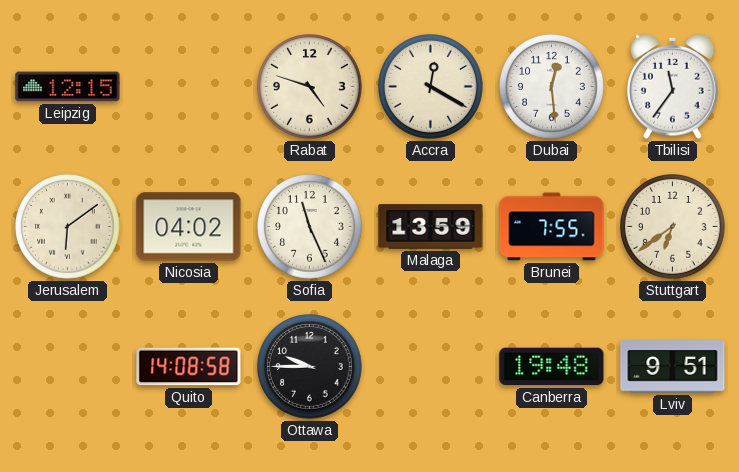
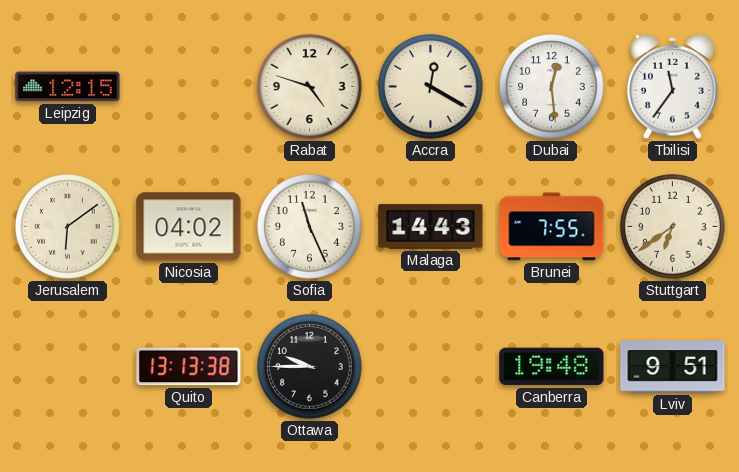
Malaga: 13:59 -> 14:43 (431, 227)
Quito: 14:08 -> 13:13 (189, 367)
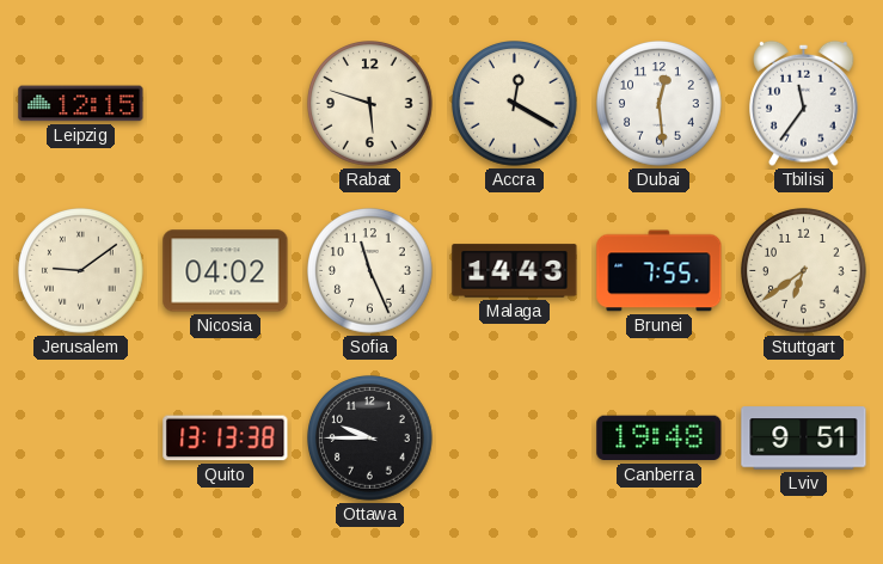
Rabat: 4:48 -> 5:48 (370, 104)
Jerusalem: 6:09 -> 9:09 (81, 271)
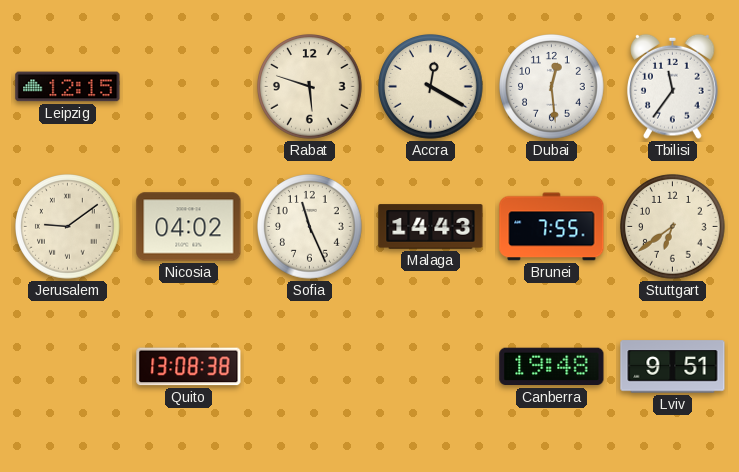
Quito: 13:13 -> 13:08 (189, 367)
Ottawa: 9:45 -> none (370, 439)
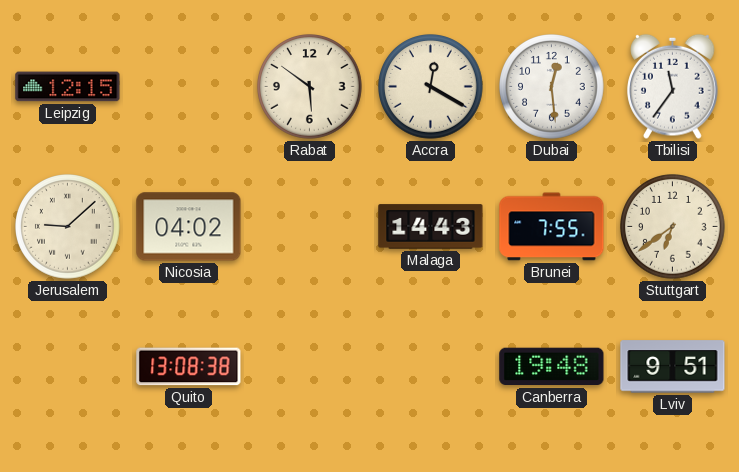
Rabat: 5:48 -> 5:51 (310, 87)
Jerusalem: 9:09 -> 9:08 (68, 227)
Sofia: 11:26 -> none (310, 227)
